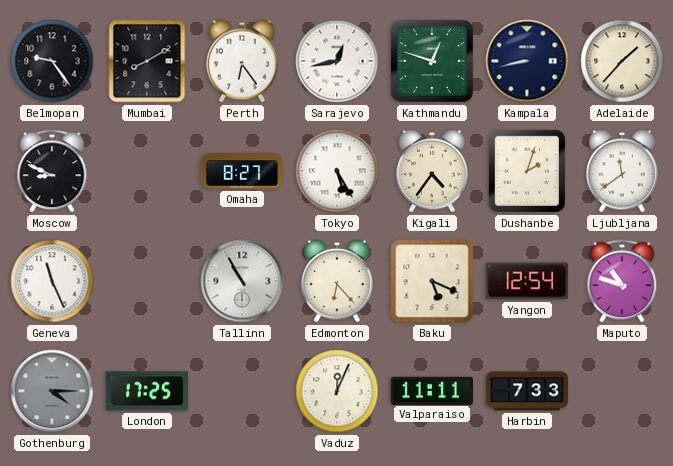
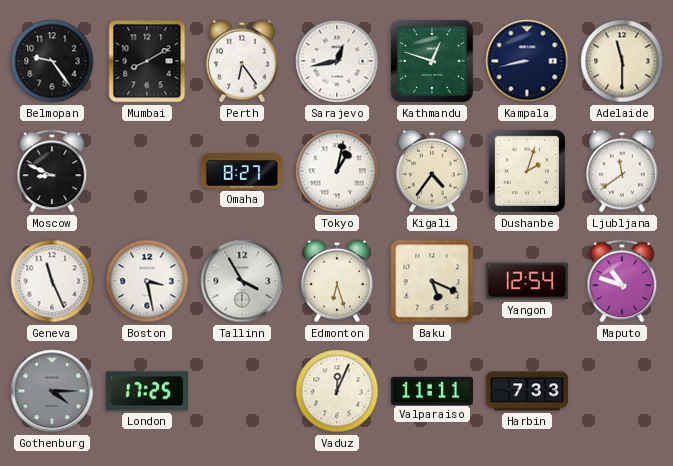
Adelaide: 1:37 -> 11:30 (622, 61)
Tokyo: 5:25 -> 1:02 (337, 171)
Boston: none -> 3:28 (147, 281)
Tallinn: 10:55 -> 3:55 (242, 281)
Edmonton: 6:23 -> 6:27 (337, 281)
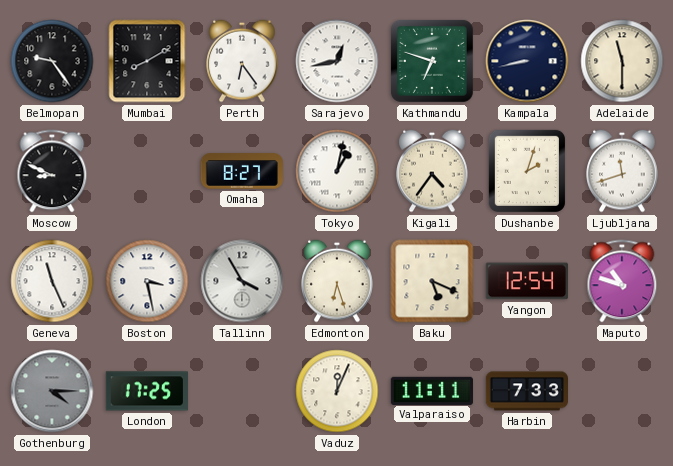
Kathmandu: 12:48 -> 6:48 (432, 61)
Ljubljana: 11:39 -> 11:42 (622, 171)
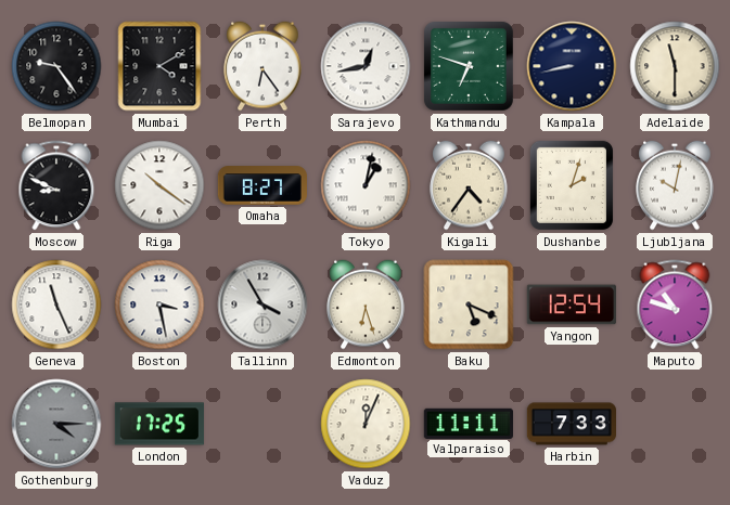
Mumbai: 8:10 -> 4:10 (159, 66)
Riga: none -> 10:21 (159, 185)
Ljubljana: 11:42 -> 10:02 (675, 185)
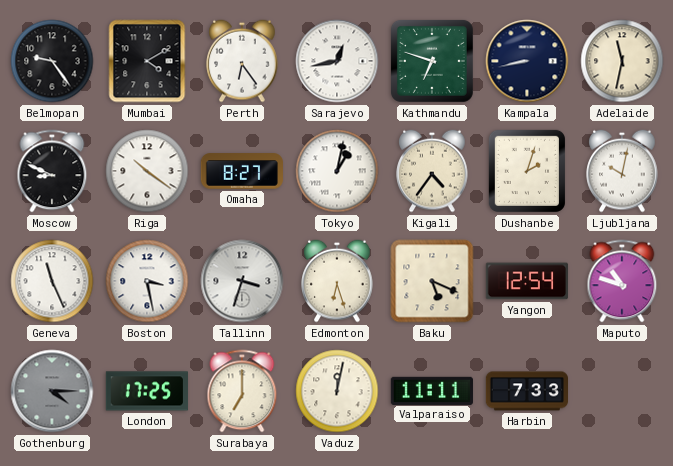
Adelaide: 11:30 -> 11:32 (622, 61)
Tallinn: 3:55 -> 3:33 (242, 281)
Surabaya: none -> 7:00 (242, 391)
Vaduz: 12:04 -> 12:02 (337, 391)
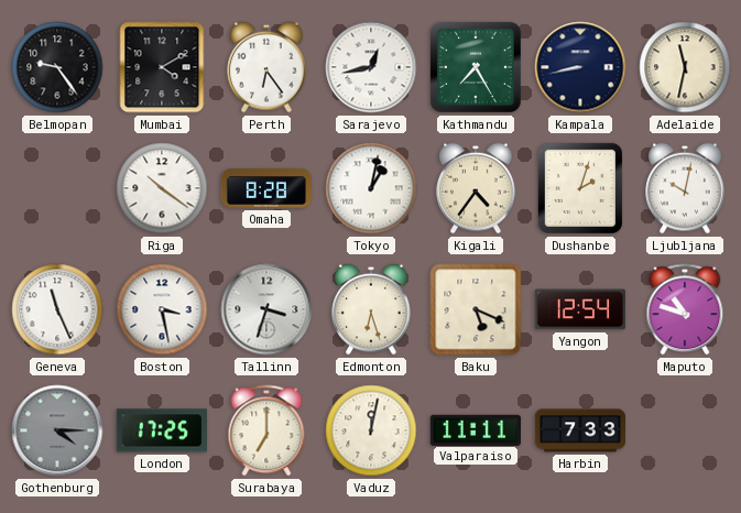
Kathmandu: 6:48 -> 7:25 (476, 67)
Moscow: 8:49 -> none (52, 171)
Omaha: 8:27 -> 8:28 (266, 188)
